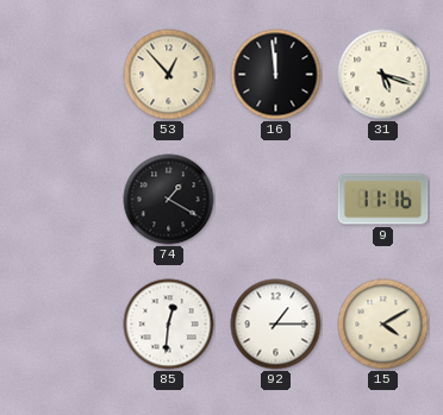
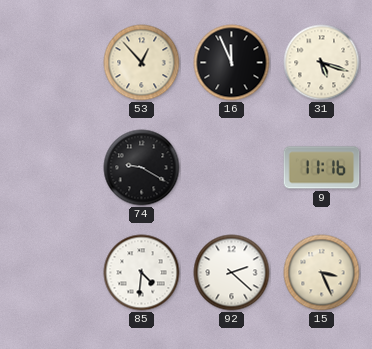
16: 11:59 -> 11:56 (232, 63)
74: 1:20 -> 9:20 (142, 168)
85: 12:31 -> 4:31 (142, 273)
92: 1:15 -> 2:22 (232, 273)
15: 4:10 -> 3:26 (322, 273)
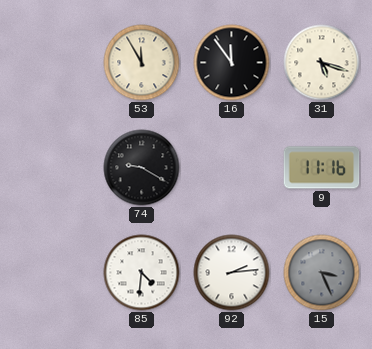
53: 12:53 -> 11:55 (142, 63)
16: 11:56 -> 11:54 (232, 63)
92: 2:22 -> 2:14 (232, 273)
15 dial: cream -> grey (322, 273)
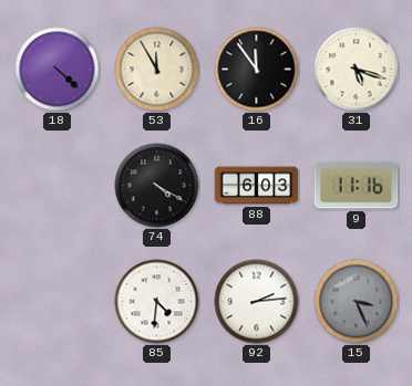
18: none -> 4:22 (58, 70)
74: 9:20 -> 4:20 (157, 186)
88: none -> 6:03 (257, 186)
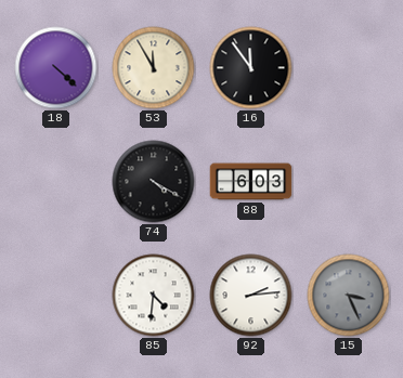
31: 5:18 -> none (357, 70)
9: 11:16 -> none (357, 186)
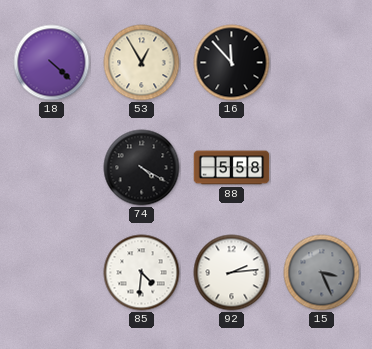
53: 11:55 -> 12:55 (142, 63)
16: 11:54 -> 11:53 (232, 63)
88: 6:03 -> 5:58 (232, 168)
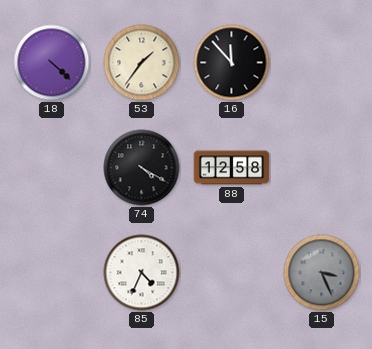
53: 12:55 -> 1:36 (142, 63)
88: 5:58 -> 12:58 (232, 168)
85: 4:31 -> 4:34 (142, 273)
92: 2:14 -> none (232, 273)
